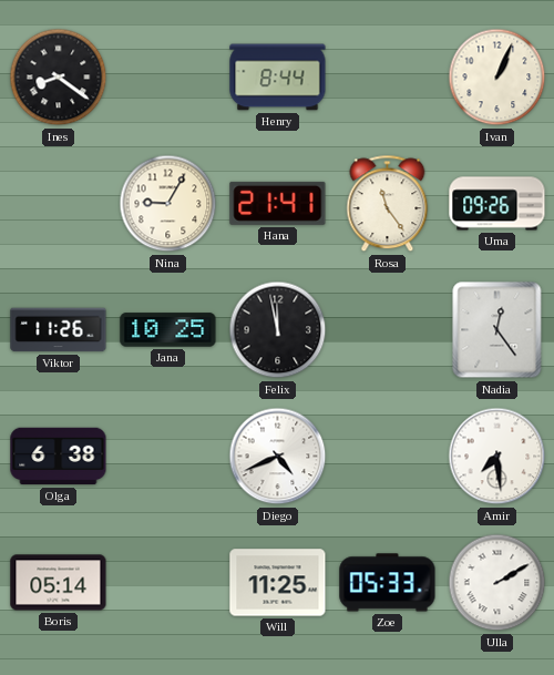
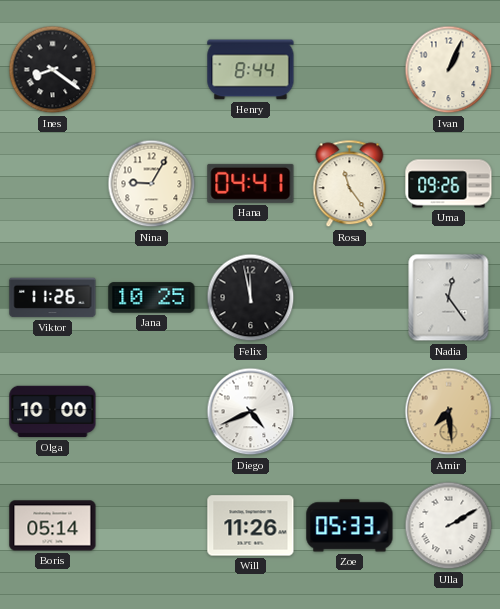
Hana: 21:41 -> 04:41 (251, 183)
Olga: 6:38 -> 10:00 (53, 412)
Amir dial: white -> champagne (449, 412)
Will: 11:25 -> 11:26 (251, 526)
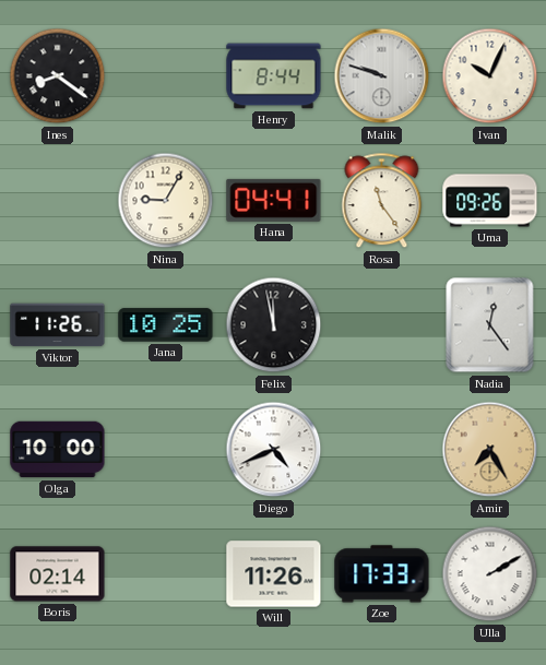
Malik: none -> 9:48 (382, 76)
Ivan: 1:04 -> 10:04 (490, 76)
Amir: 7:29 -> 7:25 (490, 450)
Boris: 05:14 -> 02:14 (58, 574)
Zoe: 05:33 -> 17:33 (382, 574)
